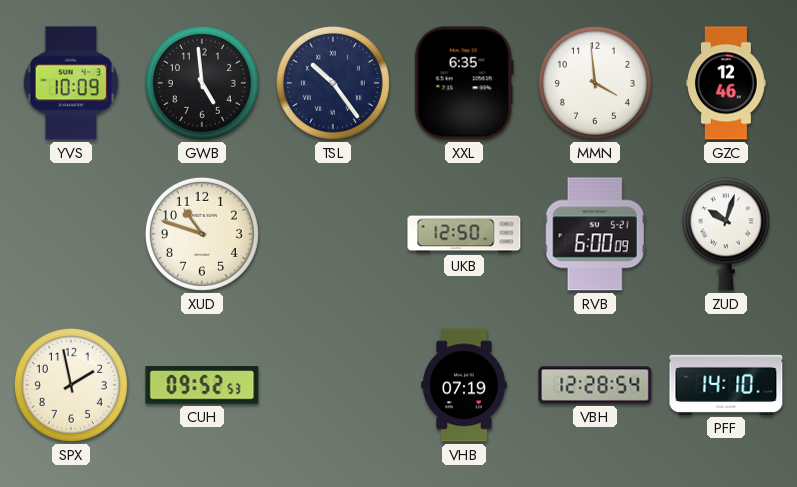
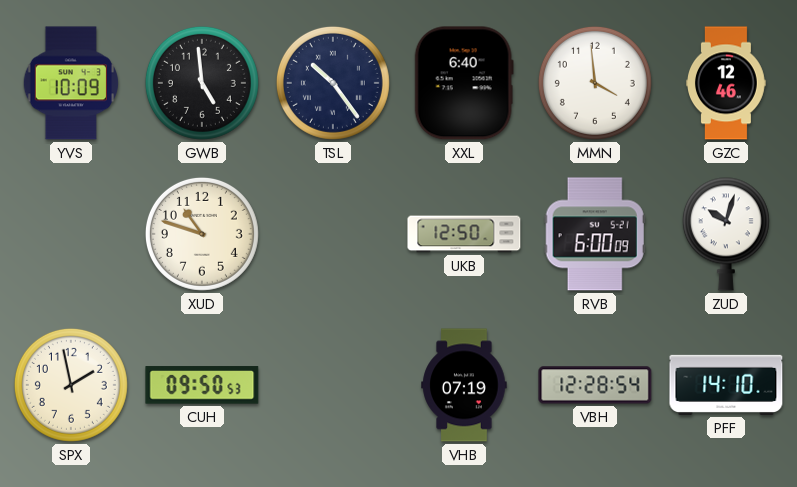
XXL: 6:35 -> 6:40 (464, 83)
CUH: 09:52 -> 09:50 (202, 385)
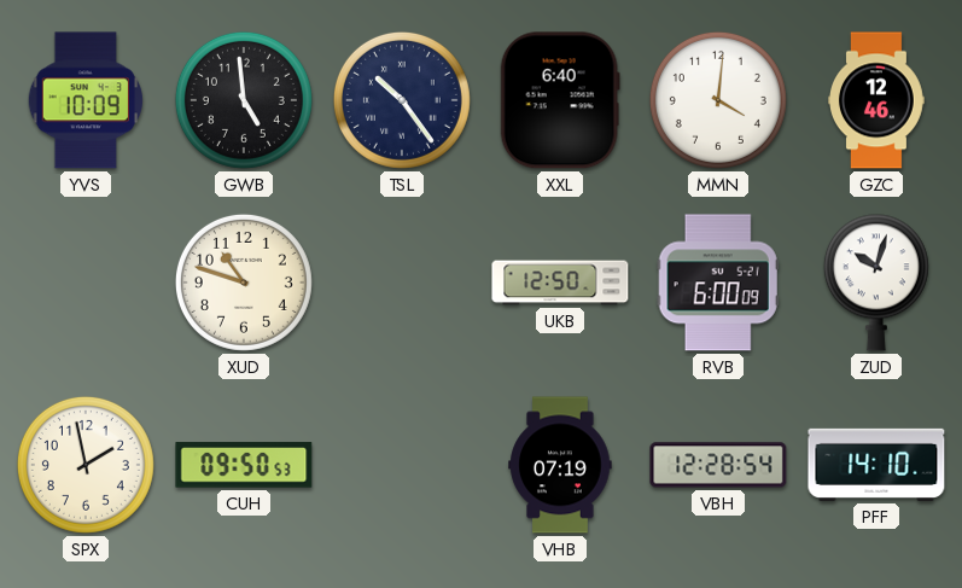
MMN: 3:59 -> 4:01 (718, 100)
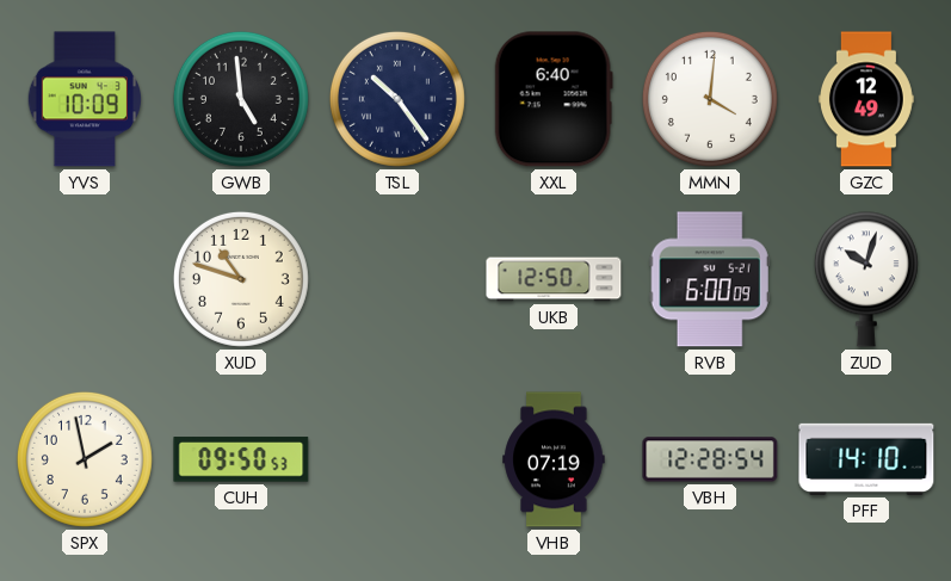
GZC: 12:46 -> 12:49 (867, 99)
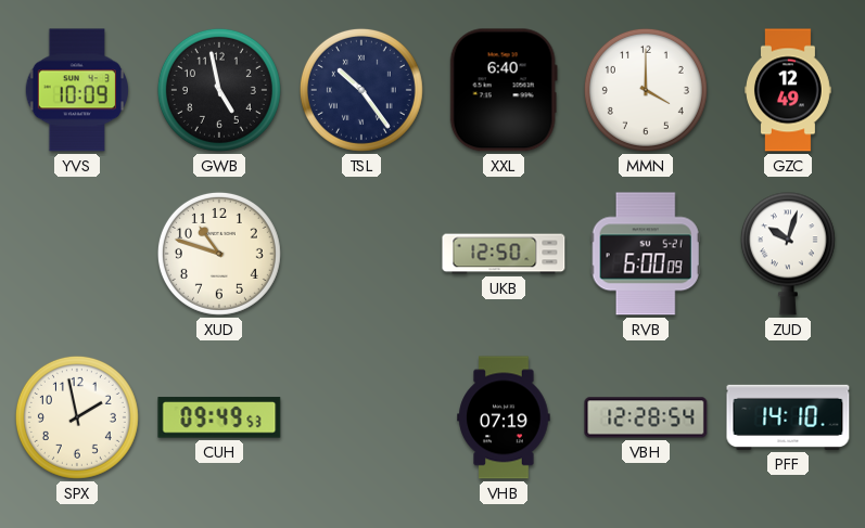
GWB: 4:59 -> 4:58 (219, 90)
MMN: 4:01 -> 4:00 (646, 90)
CUH: 09:50 -> 09:49 (219, 417)
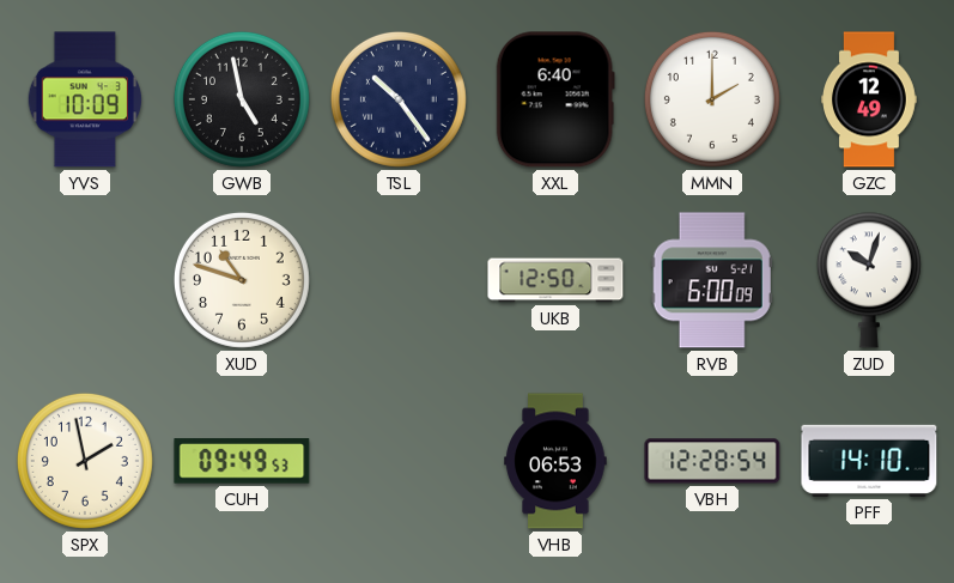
MMN: 4:00 -> 2:00 (712, 99)
VHB: 07:19 -> 06:53 (555, 461)
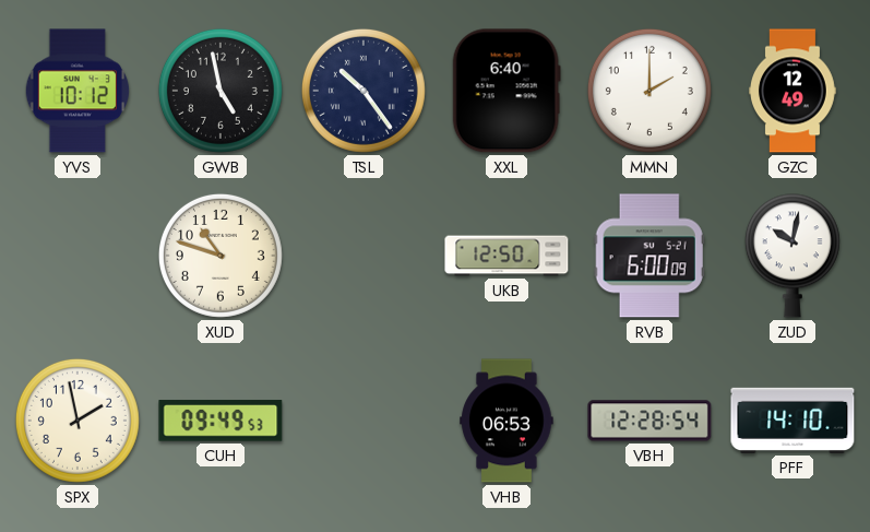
YVS: 10:09 -> 10:12 (76, 91)
ZUD: 10:03 -> 10:02 (792, 256)
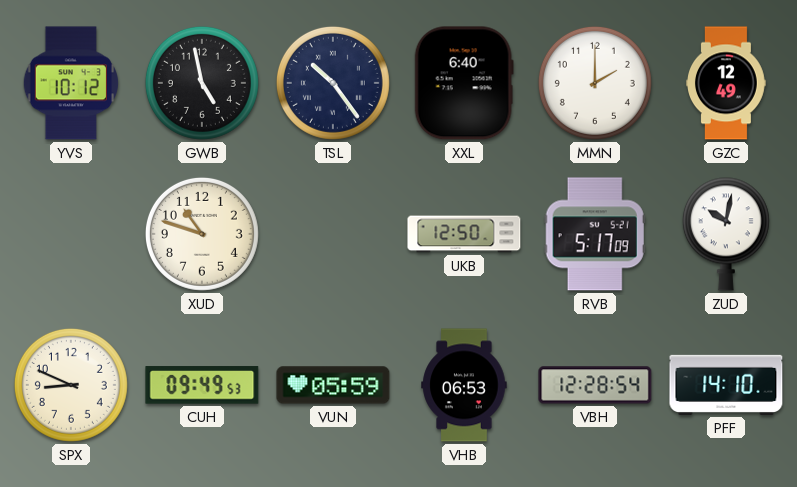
RVB: 6:00 -> 5:17 (595, 234)
SPX: 1:58 -> 8:49 (71, 385)
VUN: none -> 05:59 (333, 385)
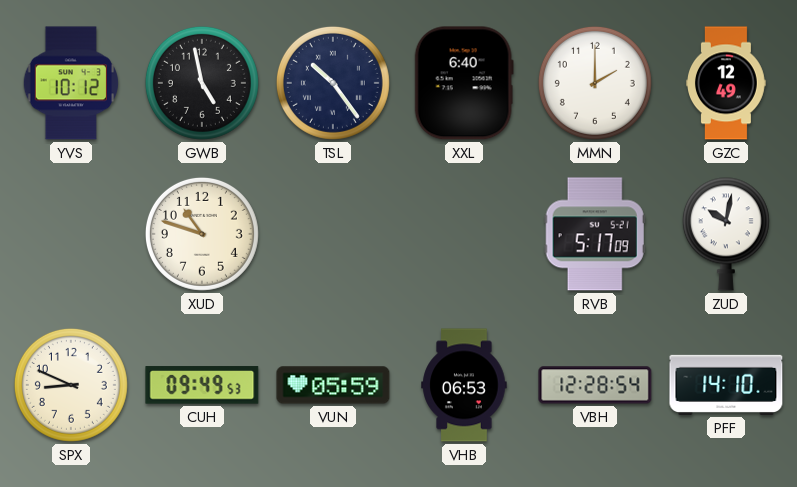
UKB: 12:50 -> none (464, 234)
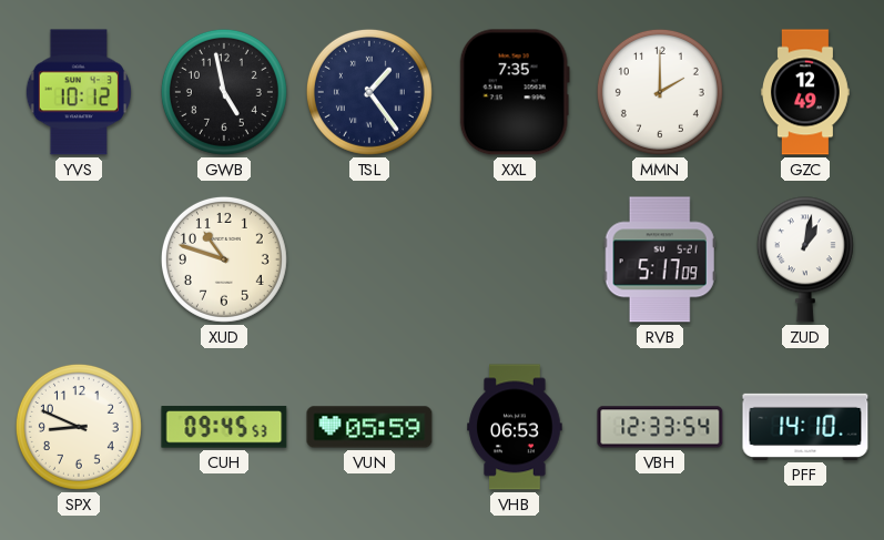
TSL: 10:24 -> 1:24 (369, 92)
XXL: 6:40 -> 7:35 (515, 92)
ZUD: 10:02 -> 1:02 (805, 259)
CUH: 09:49 -> 09:45 (224, 427)
VBH: 12:28 -> 12:33 (660, 427)
